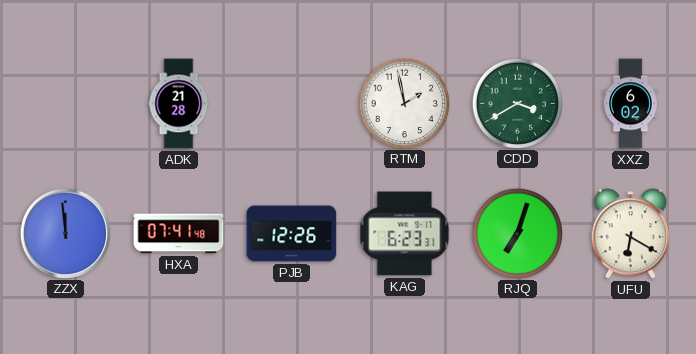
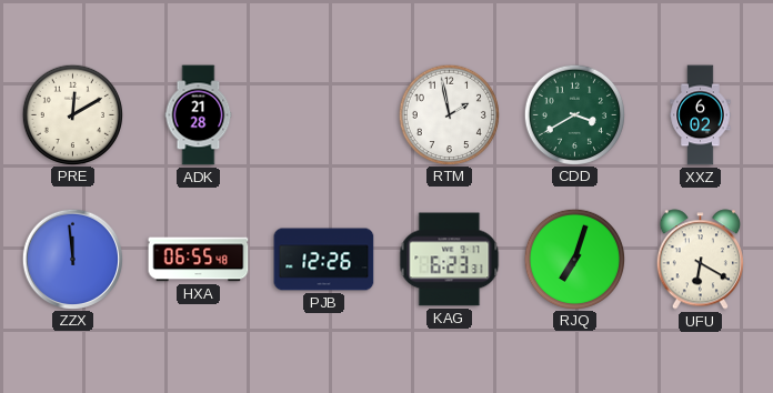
PRE: none -> 12:10 (72, 114)
HXA: 07:41 -> 06:55 (199, 260)
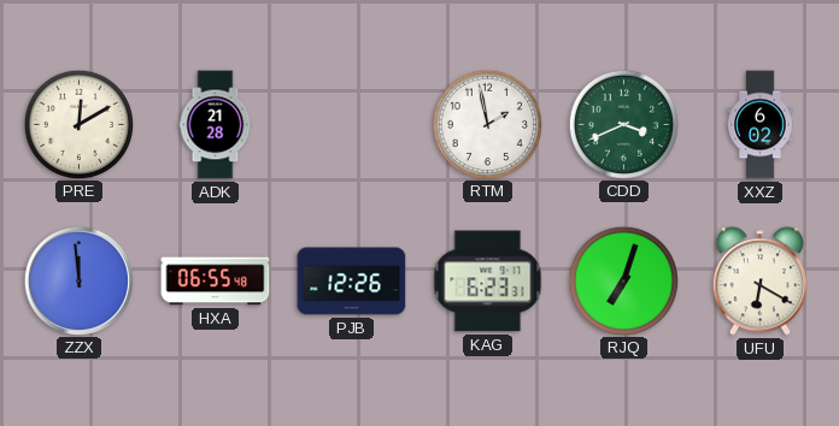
CDD: 3:40 -> 3:41 (623, 124)
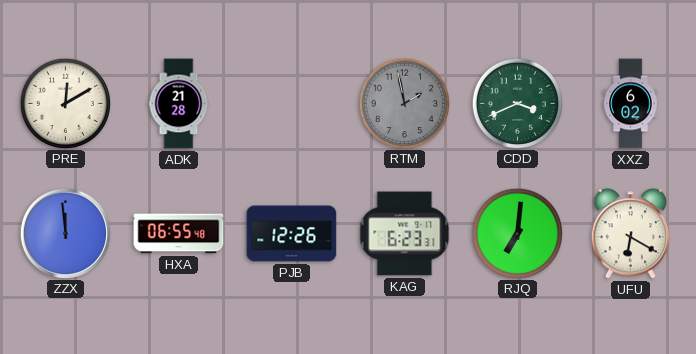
RTM dial: white -> grey (404, 103)
RJQ: 7:03 -> 7:01 (517, 233)
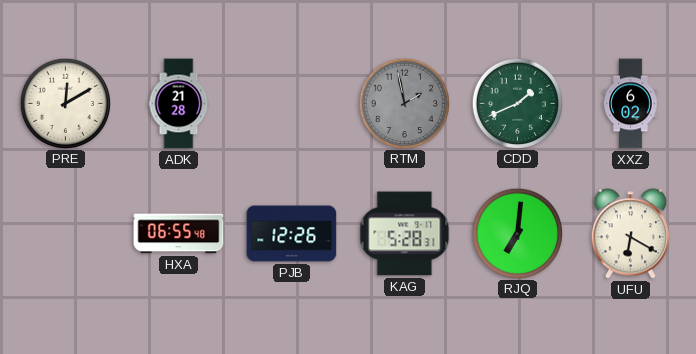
CDD: 3:41 -> 1:41 (517, 103)
ZZX: 11:59 -> none (65, 233)
KAG: 6:23 -> 5:28 (405, 234)
